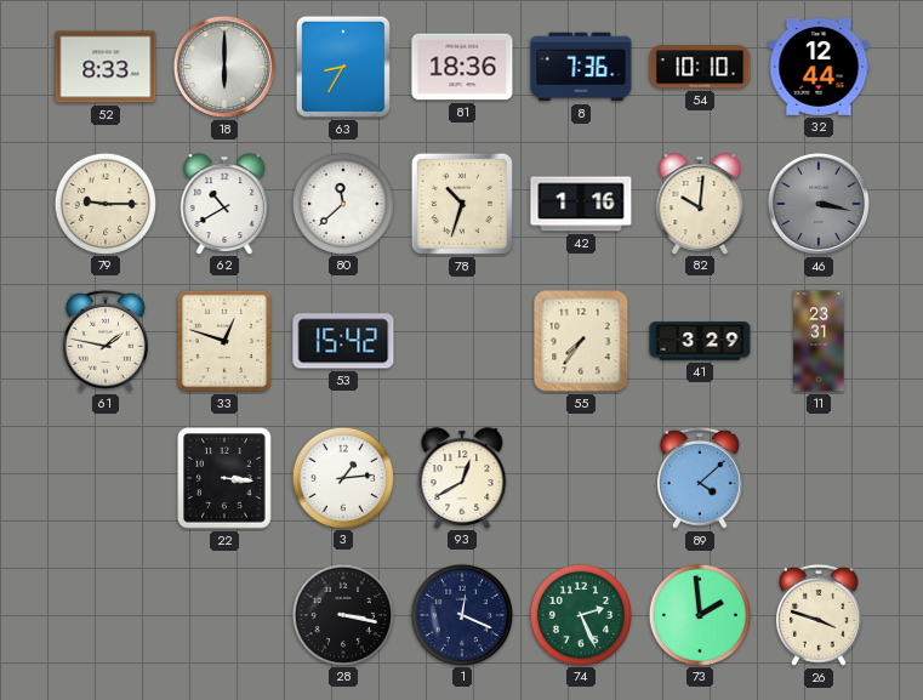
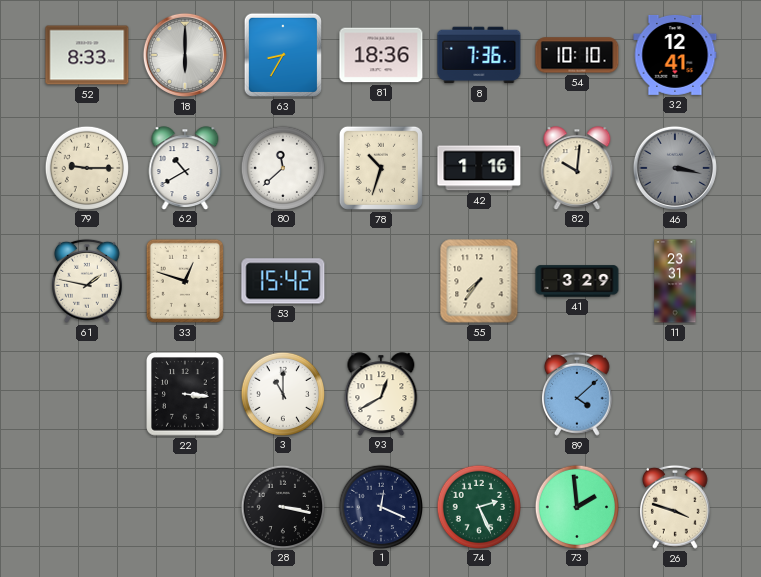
32: 12:44 -> 12:41 (675, 55)
3: 1:14 -> 11:00 (282, 393)
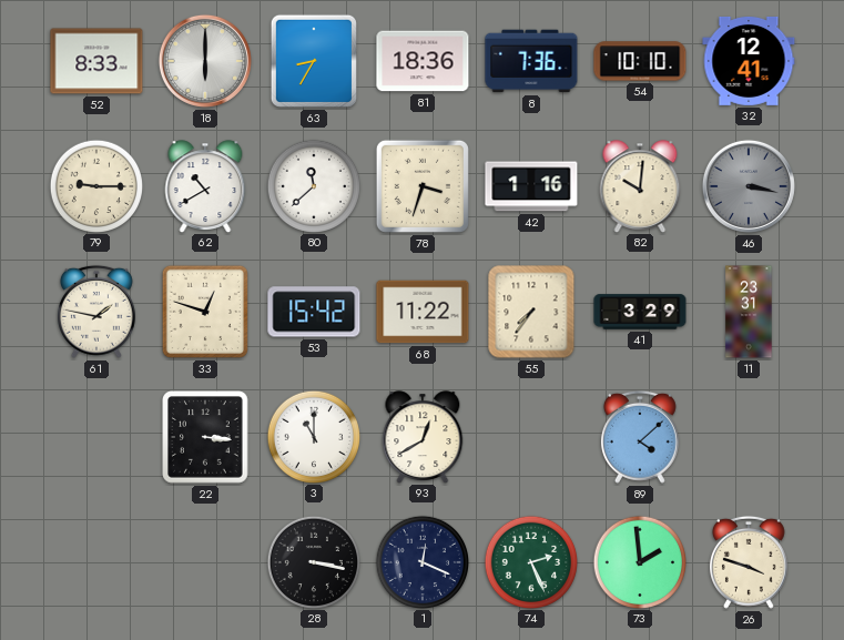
78: 10:33 -> 3:33 (423, 186)
68: none -> 11:22 (423, 312)
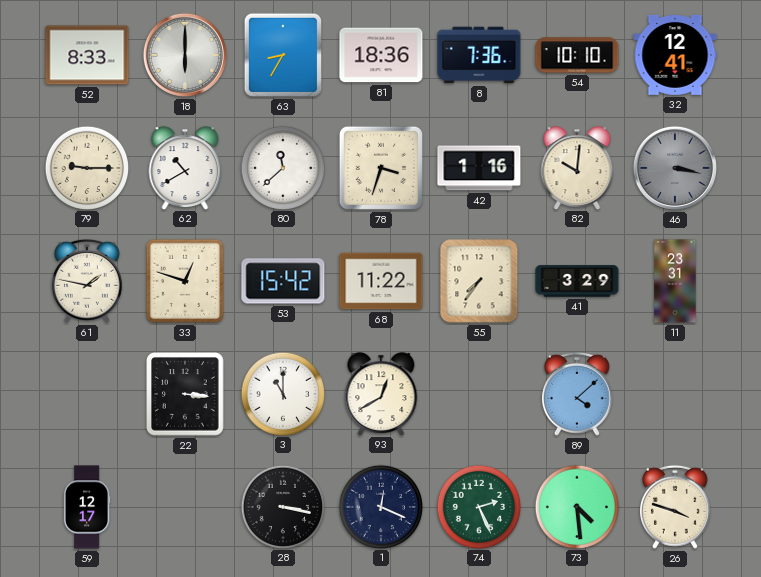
59: none -> 12:17 (87, 507)
73: 1:59 -> 4:29 (576, 506)
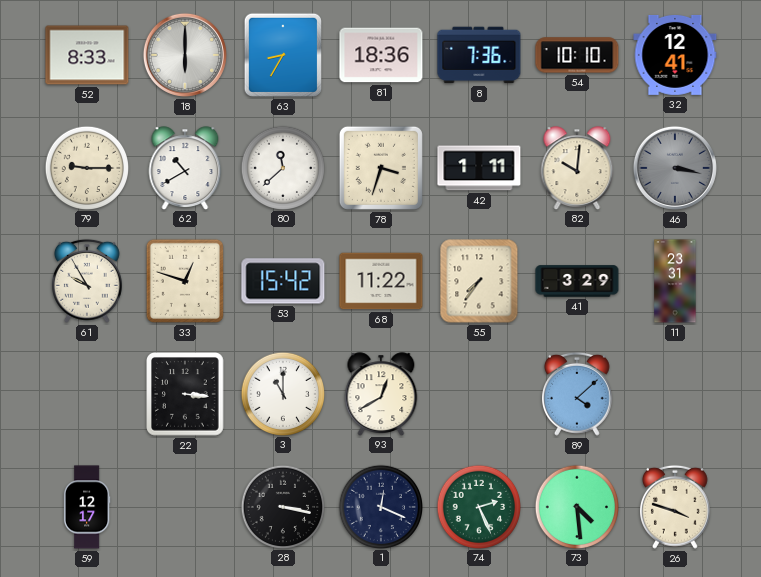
42: 1:16 -> 1:11 (479, 168)
61: 1:47 -> 9:55 (87, 281)
